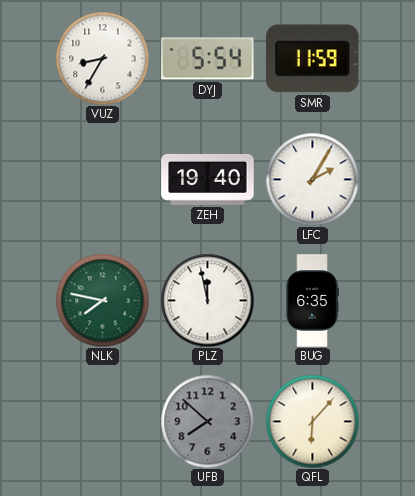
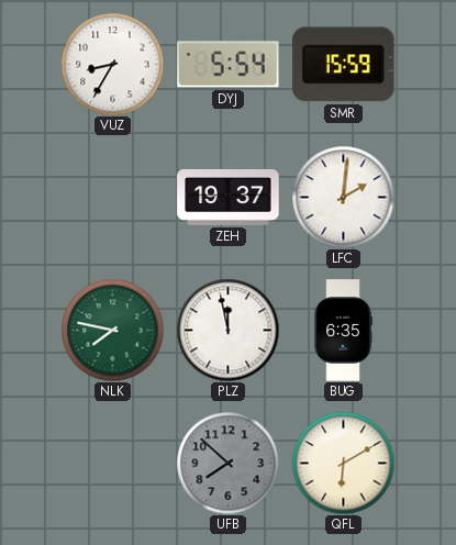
SMR: 11:59 -> 15:59 (344, 65)
ZEH: 19:40 -> 19:37 (229, 197)
LFC: 2:05 -> 2:01 (343, 197)
QFL: 6:07 -> 6:10 (343, 463)
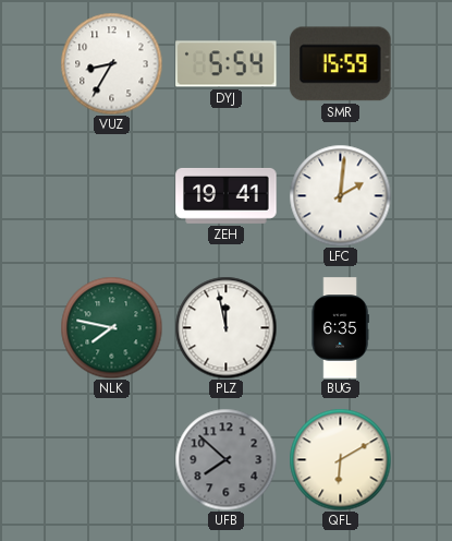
ZEH: 19:37 -> 19:41 (227, 195)
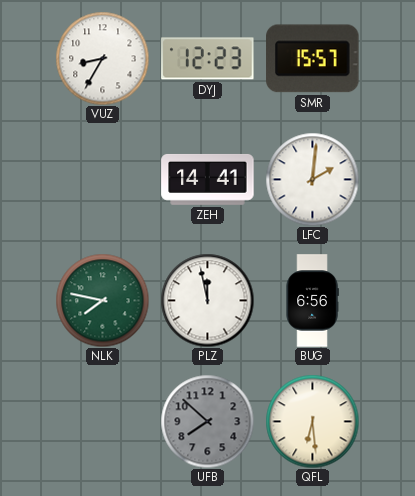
DYJ: 5:54 -> 12:23 (208, 59)
SMR: 15:59 -> 15:57 (313, 59)
ZEH: 19:41 -> 14:41 (208, 179)
BUG: 6:35 -> 6:56 (312, 301)
QFL: 6:10 -> 6:29 (312, 421)
